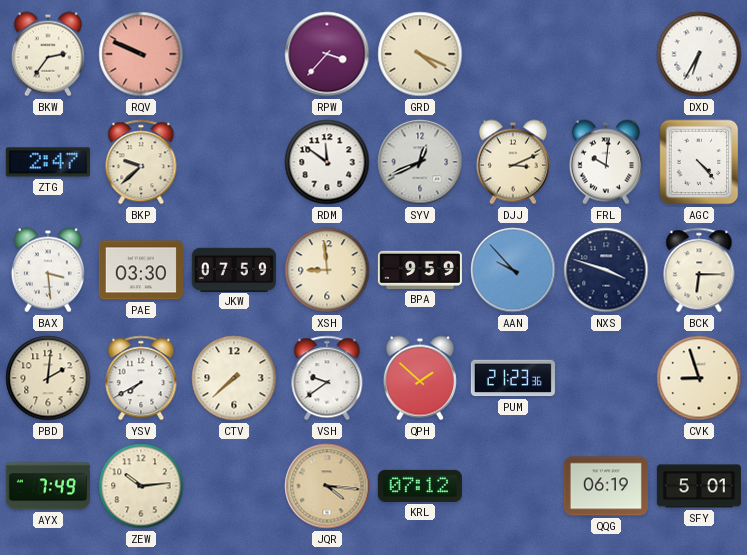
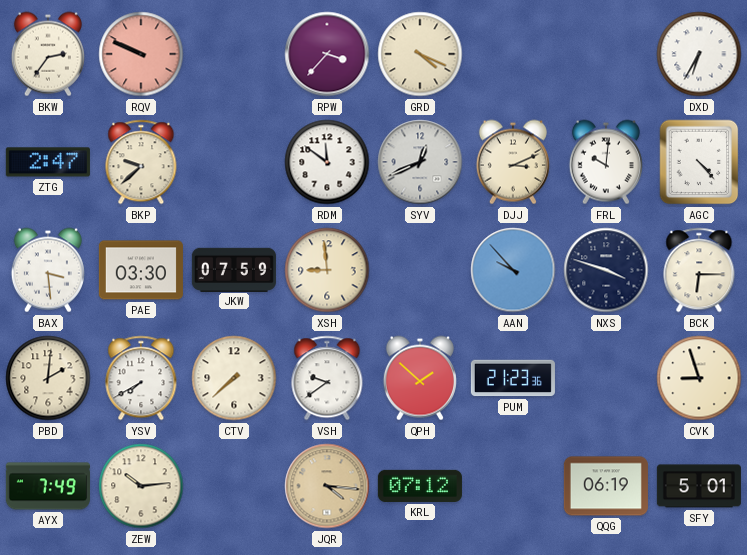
BPA: 9:59 -> none (420, 270)
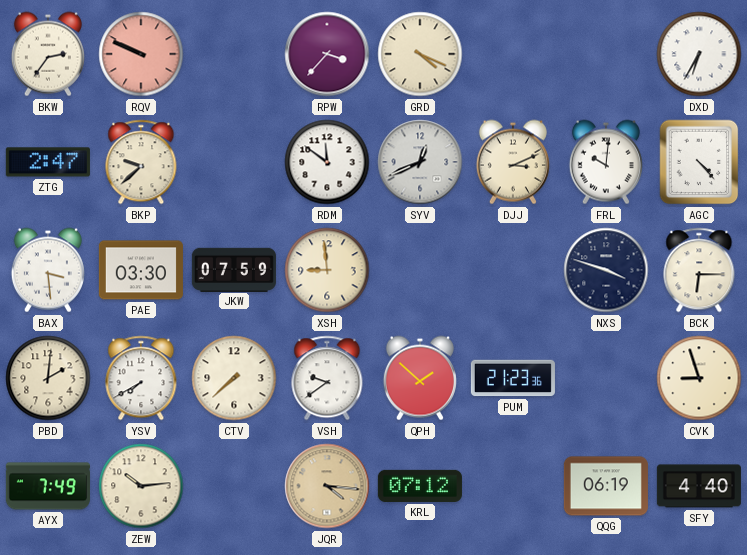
AAN: 9:53 -> none (513, 270)
SFY: 5:01 -> 4:40 (699, 486)
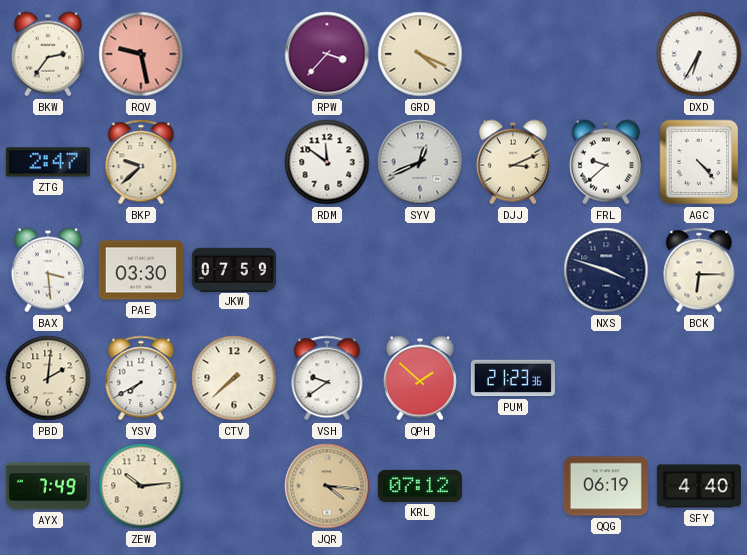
RQV: 9:49 -> 9:28 (141, 54)
FRL: 10:01 -> 9:38 (606, 162)
XSH: 8:59 -> none (327, 270)
CVK: 8:57 -> none (699, 378)
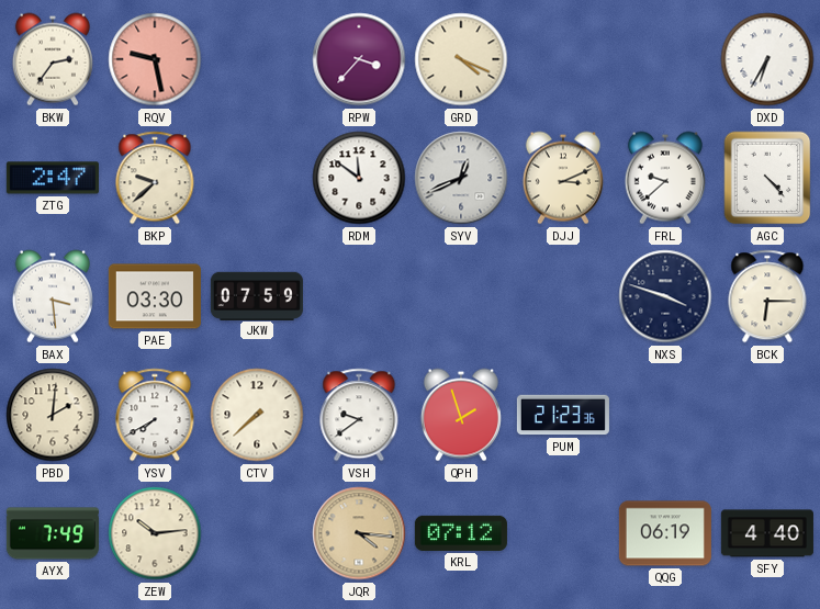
QPH: 1:52 -> 1:57 (461, 415)
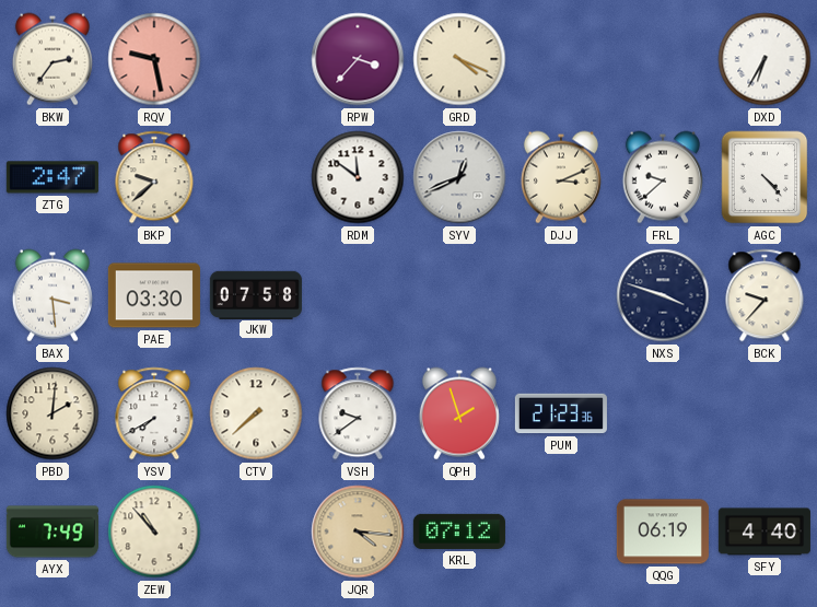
JKW: 07:59 -> 07:58 (256, 294)
BCK: 6:15 -> 9:37 (765, 295)
ZEW: 10:14 -> 10:53 (154, 532)
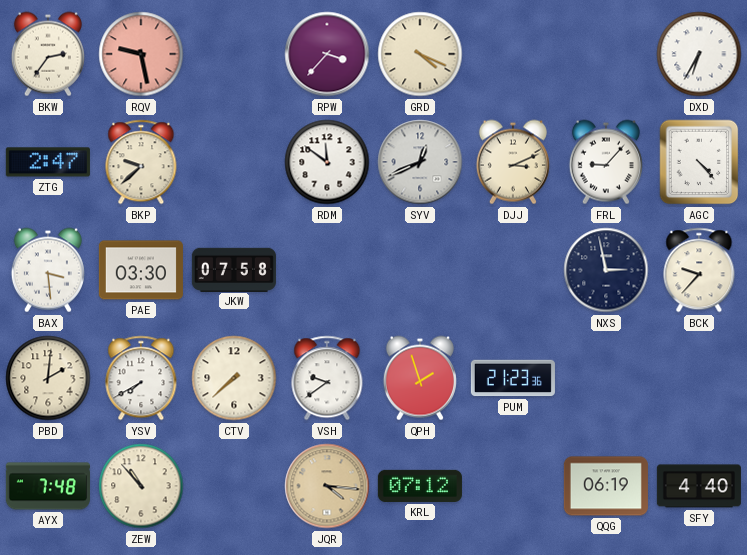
FRL: 9:38 -> 9:07 (606, 162)
NXS: 3:48 -> 2:58 (606, 270)
AYX: 7:49 -> 7:48 (48, 486)
